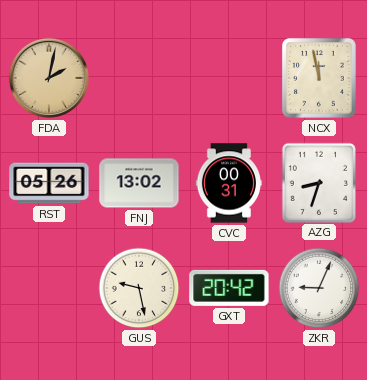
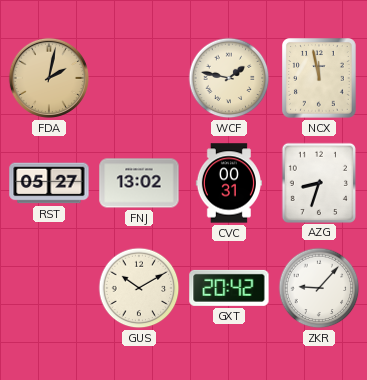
WCF: none -> 1:47 (229, 78)
RST: 05:26 -> 05:27 (49, 183)
GUS: 9:28 -> 10:10 (139, 288)
ZKR: 9:04 -> 9:07 (319, 288)
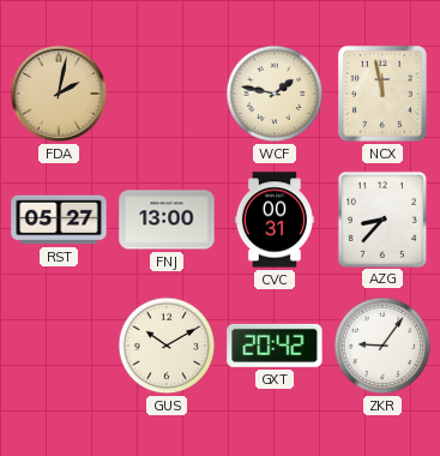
FNJ: 13:02 -> 13:00 (167, 220)
AZG: 8:33 -> 8:37 (382, 218)
ZKR: 9:07 -> 9:06 (382, 346)
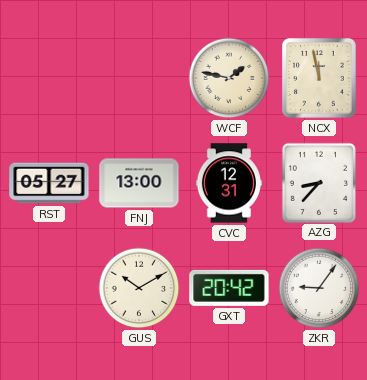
FDA: 2:02 -> none (59, 94)
CVC: 00:31 -> 12:31 (229, 183)
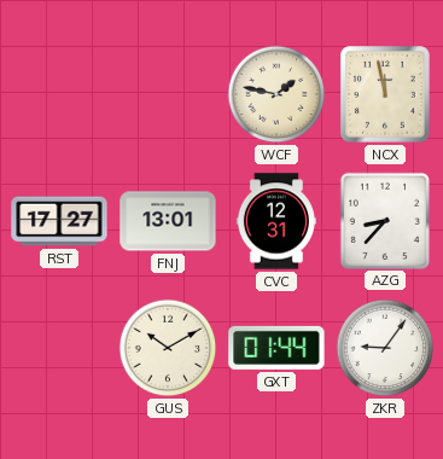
RST: 05:27 -> 17:27 (59, 221)
FNJ: 13:00 -> 13:01 (168, 221)
GXT: 20:42 -> 01:44 (276, 348)
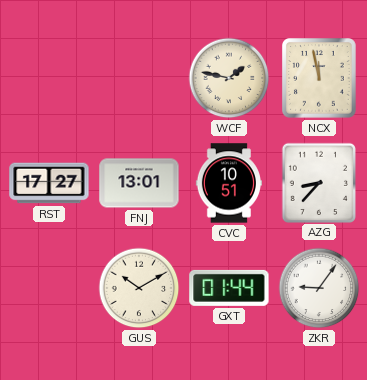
CVC: 12:31 -> 10:51 (229, 183)
